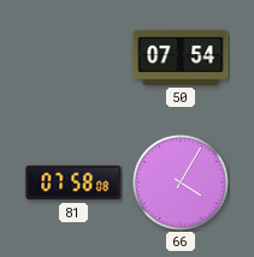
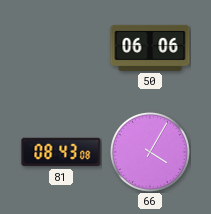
50: 07:54 -> 06:06 (150, 48)
81: 07:58 -> 08:43 (61, 152)
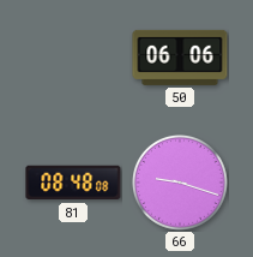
81: 08:43 -> 08:48 (73, 183)
66: 4:05 -> 9:18 (181, 184)
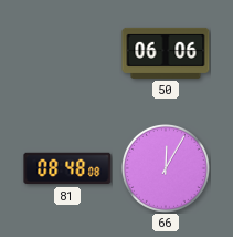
66: 9:18 -> 12:05 (167, 169)
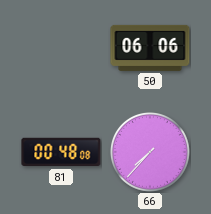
81: 08:48 -> 00:48 (61, 152)
66: 12:05 -> 7:37 (151, 153)
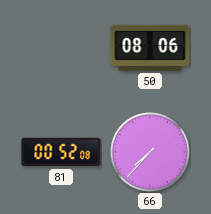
50: 06:06 -> 08:06 (150, 48)
81: 00:48 -> 00:52 (61, 152)
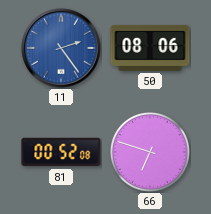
11: none -> 2:24 (61, 48)
66: 7:37 -> 6:48 (151, 153)
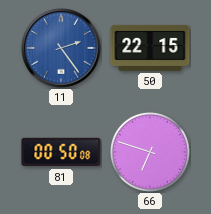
50: 08:06 -> 22:15 (150, 48)
81: 00:52 -> 00:50 (61, 152)
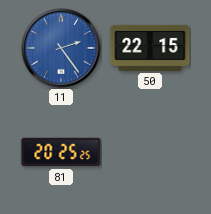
81: 00:50 -> 20:25 (61, 152)
66: 6:48 -> none (151, 153)
